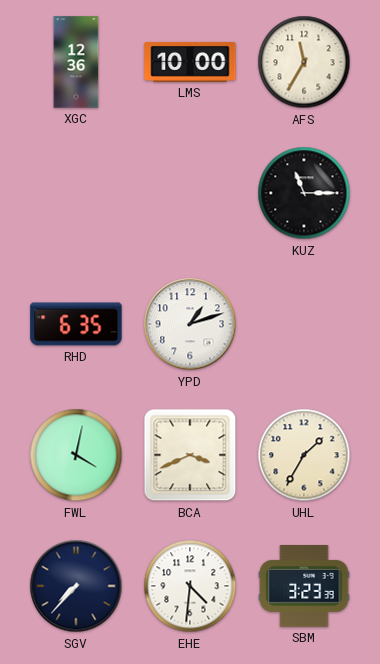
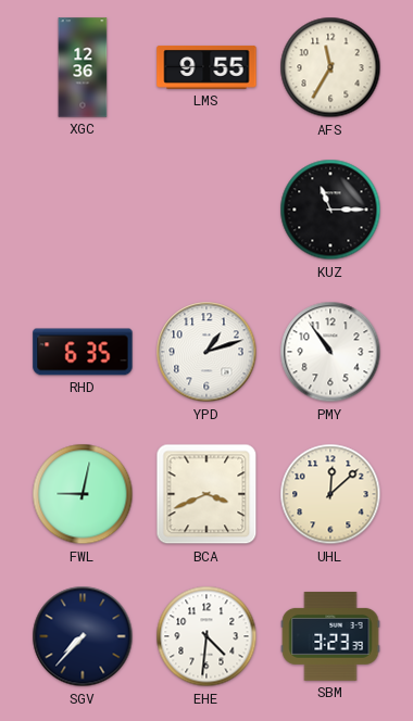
LMS: 10:00 -> 9:55 (206, 67)
PMY: none -> 10:54 (330, 352)
FWL: 4:02 -> 9:02 (83, 494)
UHL: 1:35 -> 12:08 (330, 494)
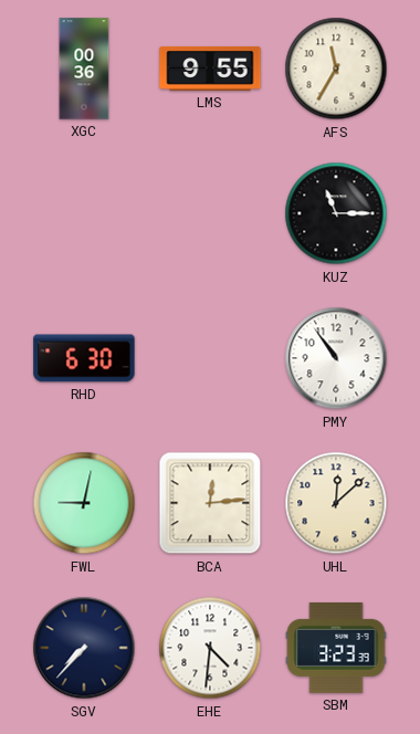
XGC: 12:36 -> 00:36 (84, 69)
RHD: 6:35 -> 6:30 (84, 358)
YPD: 1:12 -> none (206, 352)
BCA: 3:41 -> 12:14 (210, 503)
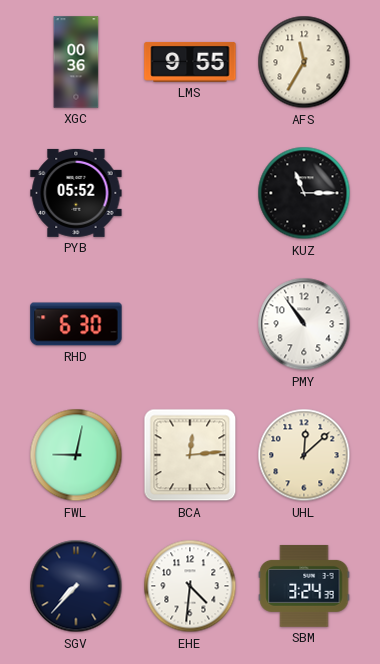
PYB: none -> 05:52 (76, 193)
SBM: 3:23 -> 3:24 (304, 586)
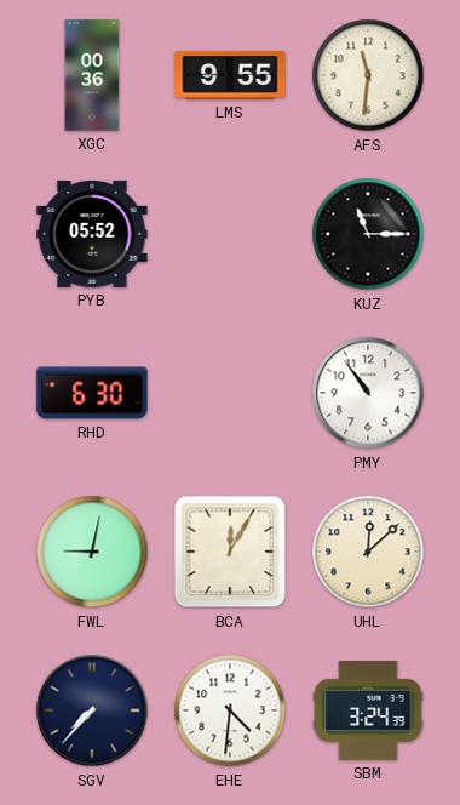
AFS: 11:35 -> 11:31 (368, 75)
BCA: 12:14 -> 12:05 (230, 552)
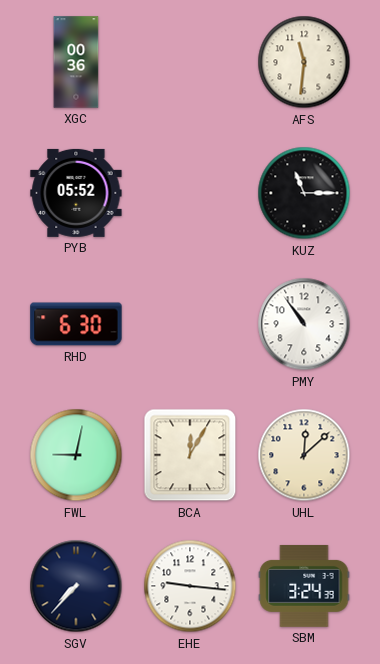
LMS: 9:55 -> none (230, 75)
EHE: 4:31 -> 9:16 (190, 586)
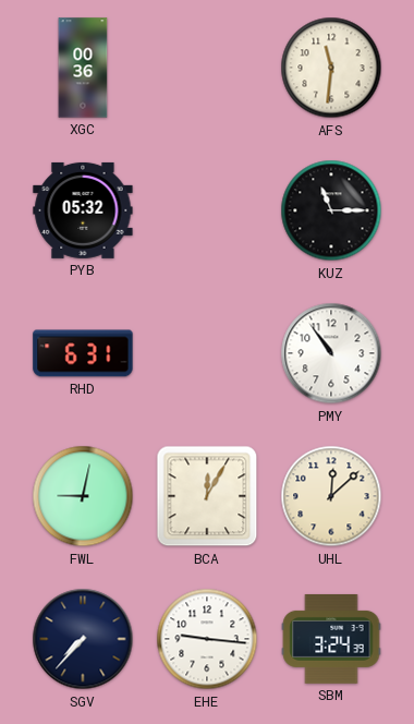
PYB: 05:52 -> 05:32 (83, 210)
RHD: 6:30 -> 6:31 (83, 353)
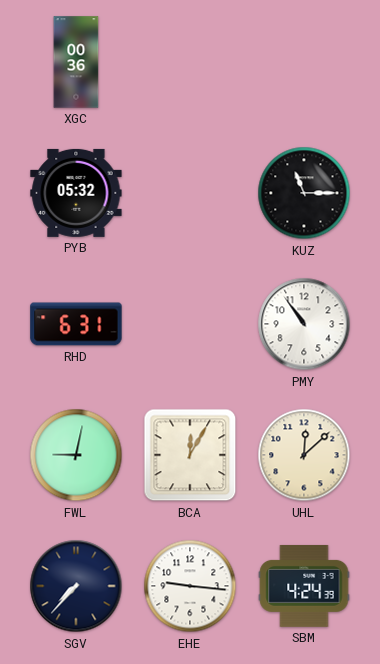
AFS: 11:31 -> none (331, 68)
SBM: 3:24 -> 4:24 (304, 586)
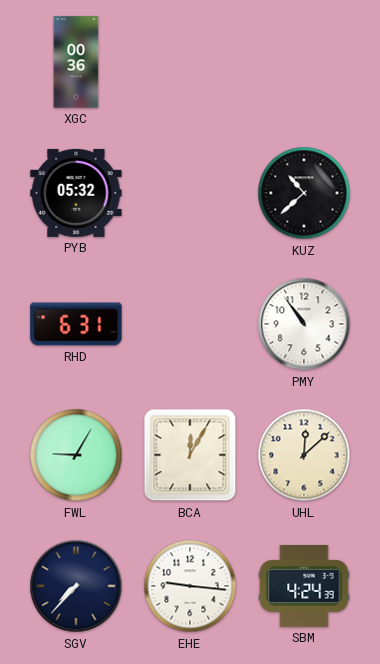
KUZ: 11:15 -> 10:38 (304, 193)
FWL: 9:02 -> 9:05 (76, 455)
